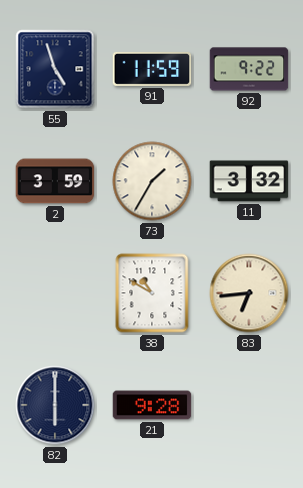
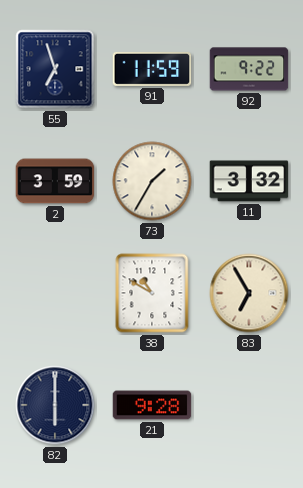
55: 4:57 -> 6:57 (55, 69)
83: 6:44 -> 6:55 (249, 293)
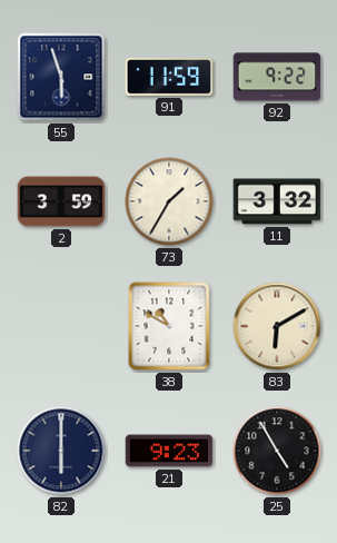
55: 6:57 -> 5:57 (61, 77)
83: 6:55 -> 6:10 (277, 326)
21: 9:28 -> 9:23 (169, 451)
25: none -> 4:55 (277, 451)
